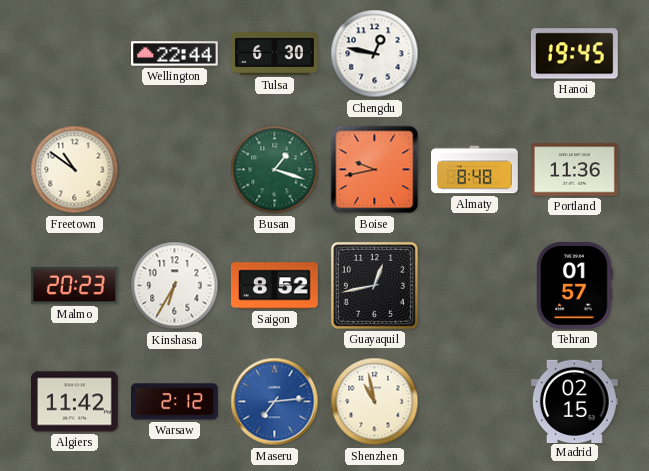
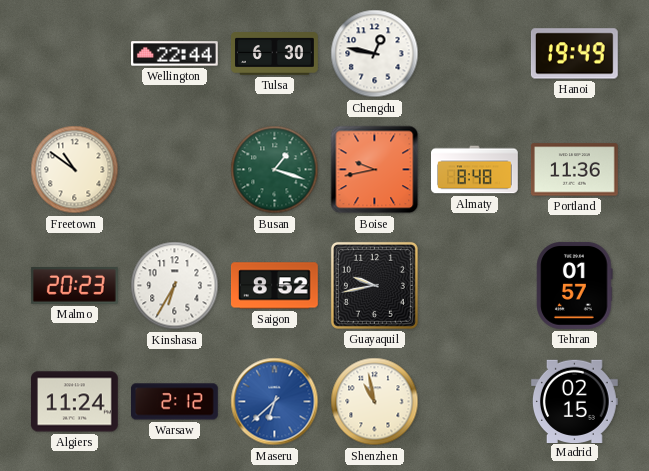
Hanoi: 19:45 -> 19:49 (574, 54)
Guayaquil: 12:43 -> 9:43 (374, 285)
Algiers: 11:42 -> 11:24 (75, 402)
Maseru: 7:14 -> 6:38 (275, 402)
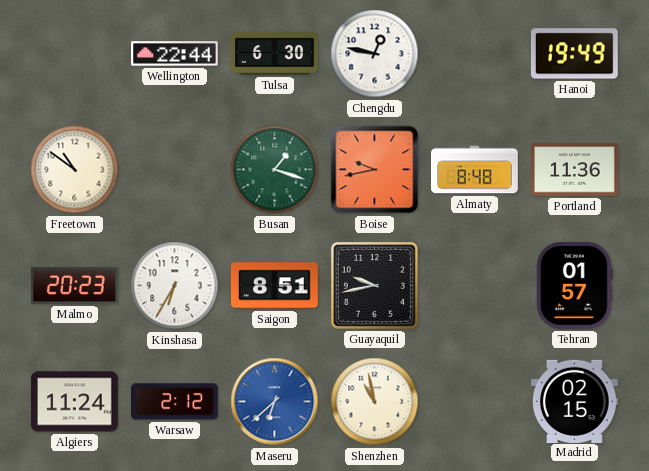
Saigon: 8:52 -> 8:51 (274, 286)
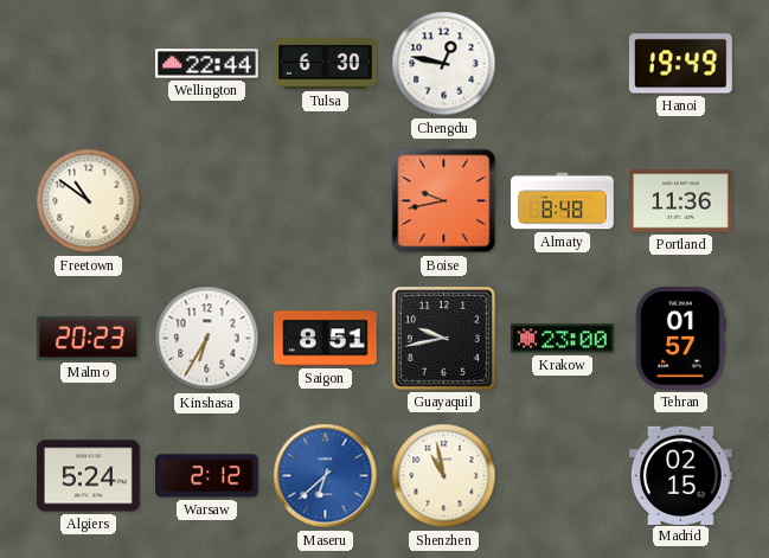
Busan: 1:18 -> none (275, 170)
Krakow: none -> 23:00 (562, 339)
Algiers: 11:24 -> 5:24 (89, 476)
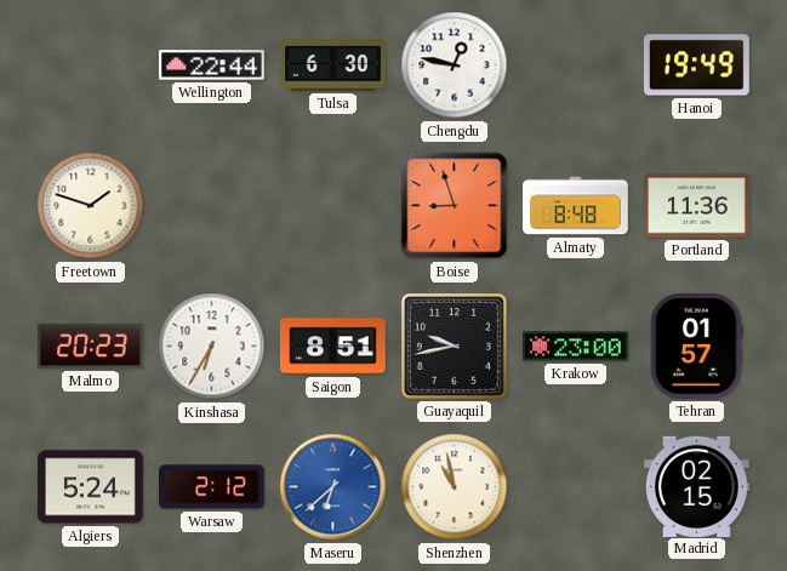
Freetown: 10:51 -> 1:48 (91, 206)
Boise: 9:43 -> 8:57 (455, 206)
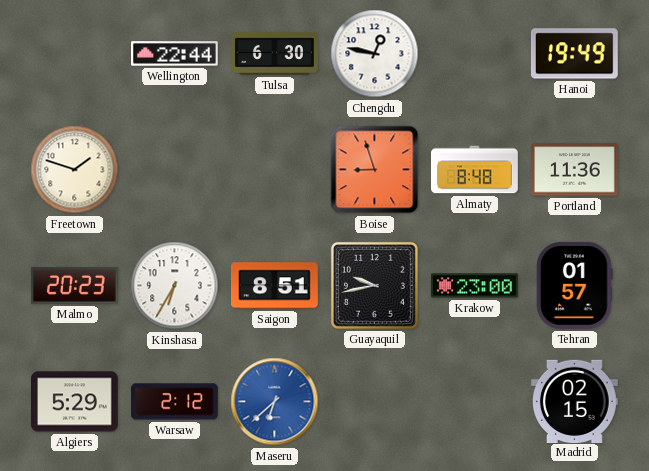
Algiers: 5:24 -> 5:29 (75, 402)
Shenzhen: 10:58 -> none (455, 487)
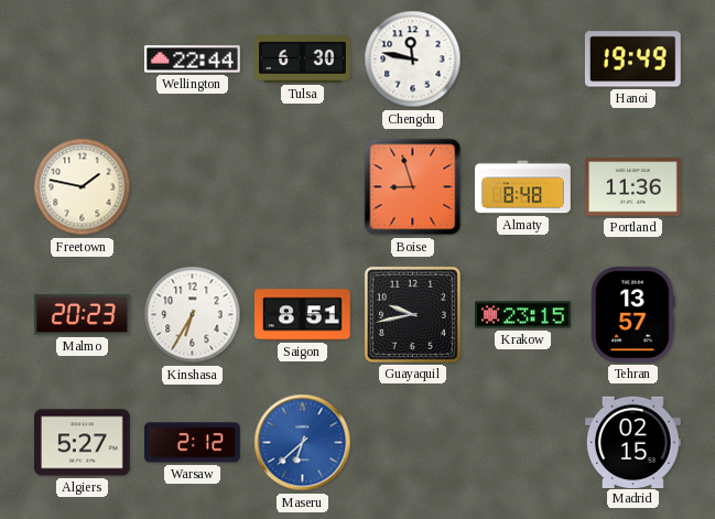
Chengdu: 12:47 -> 11:47 (413, 60)
Freetown: 1:48 -> 1:47 (83, 187)
Krakow: 23:00 -> 23:15 (522, 315)
Tehran: 01:57 -> 13:57 (633, 314)
Algiers: 5:29 -> 5:27 (83, 443)
